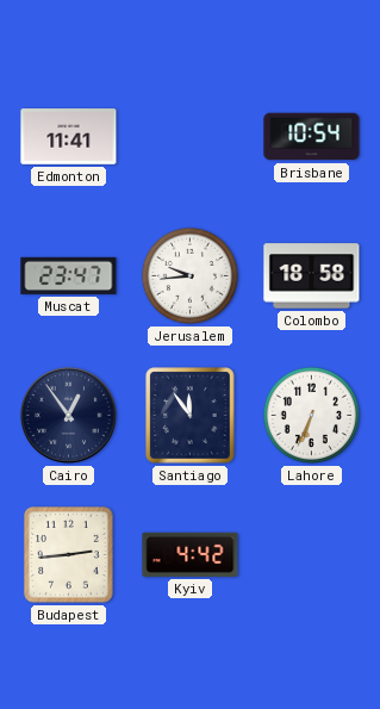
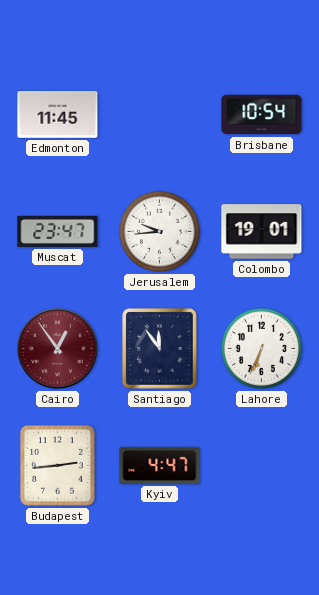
Edmonton: 11:41 -> 11:45 (58, 115)
Colombo: 18:58 -> 19:01 (262, 232)
Cairo dial: navy -> burgundy (57, 348)
Kyiv: 4:42 -> 4:47 (160, 465)
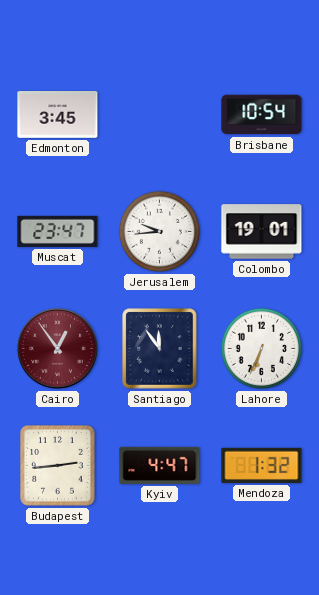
Edmonton: 11:45 -> 3:45 (58, 115)
Mendoza: none -> 1:32 (262, 465)
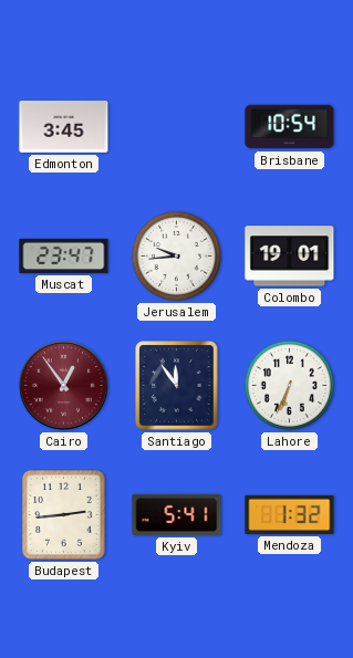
Kyiv: 4:47 -> 5:41 (177, 514)
